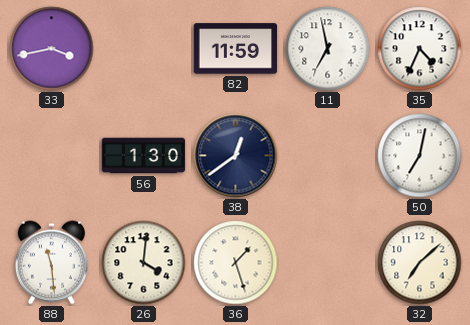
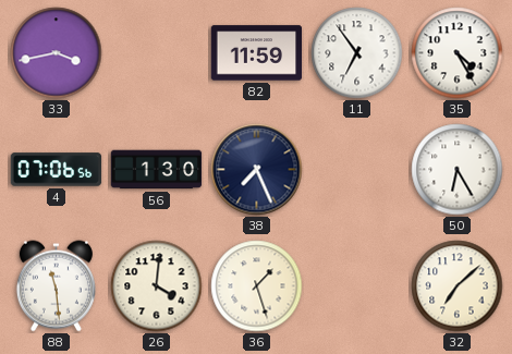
11: 6:58 -> 6:54 (357, 53)
35: 4:34 -> 4:25 (458, 53)
4: none -> 07:06 (57, 170)
38: 12:39 -> 7:26 (257, 170)
50: 7:02 -> 6:25 (458, 170)
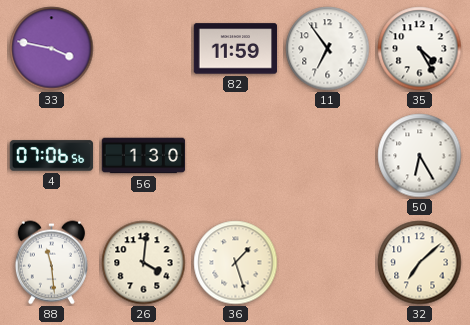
33: 3:43 -> 3:47 (52, 49)
38: 7:26 -> none (257, 170)
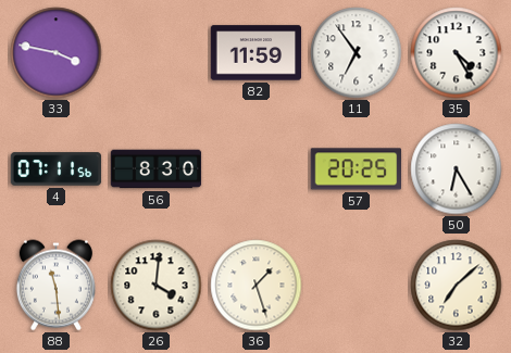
4: 07:06 -> 07:11 (57, 169)
56: 1:30 -> 8:30 (157, 169)
57: none -> 20:25 (357, 169)
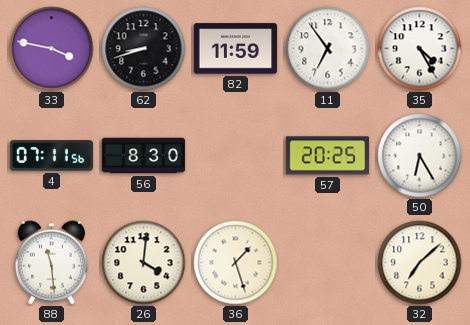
62: none -> 8:42 (144, 49)
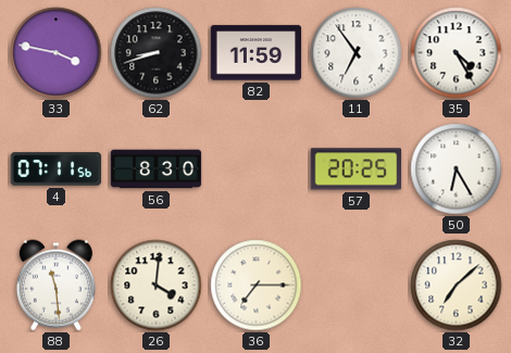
36: 1:27 -> 7:15 (257, 286)
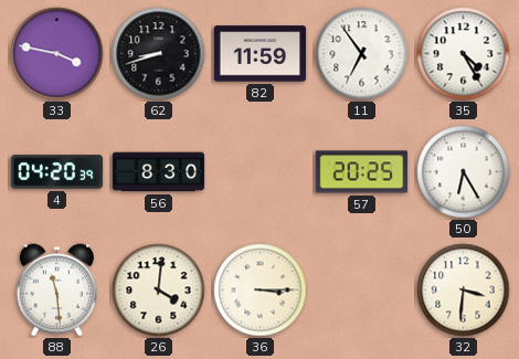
4: 07:11 -> 04:20 (57, 172)
36: 7:15 -> 3:15 (261, 291)
32: 7:08 -> 3:31 (464, 291)
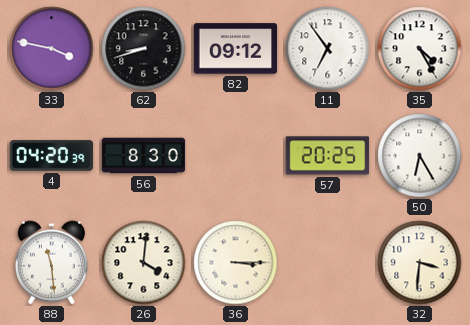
82: 11:59 -> 09:12 (236, 49)
